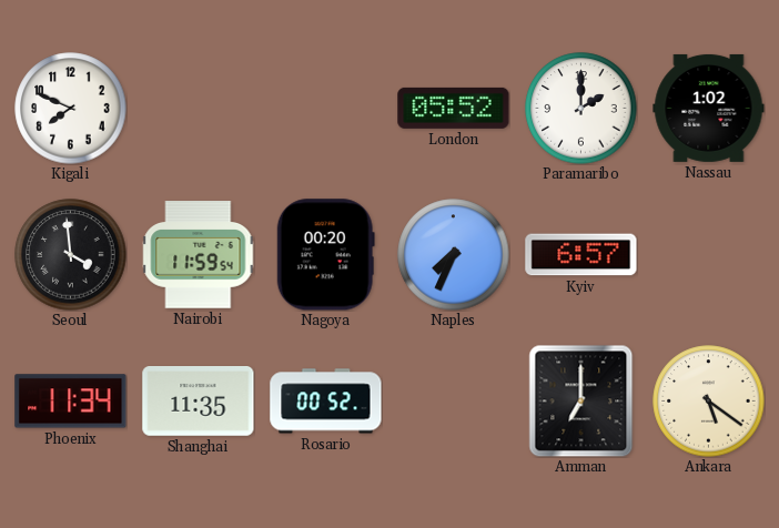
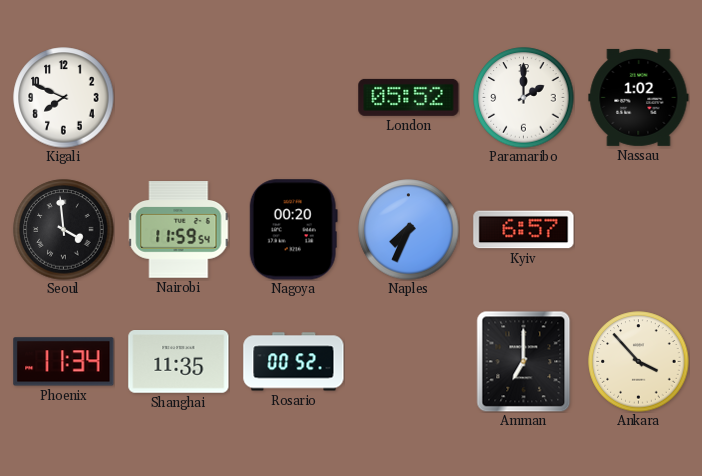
Ankara: 5:21 -> 3:53 (639, 362)
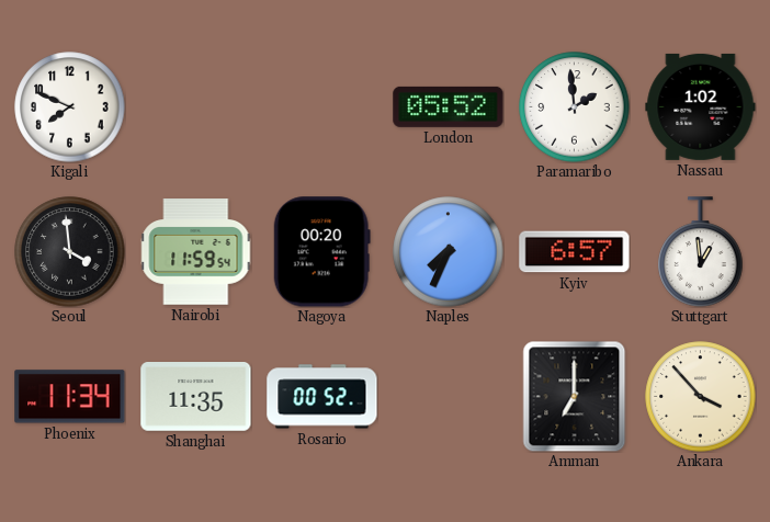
Paramaribo: 2:00 -> 1:59 (575, 107)
Stuttgart: none -> 12:59 (701, 252)
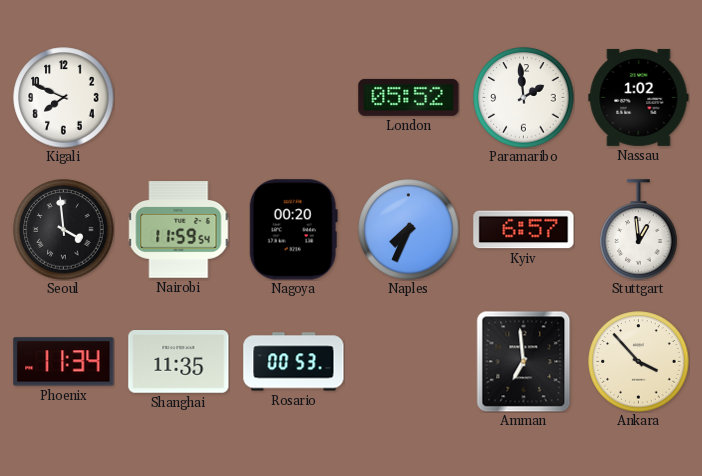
Rosario: 00:52 -> 00:53 (294, 362)
Amman: 7:00 -> 6:59 (524, 361)
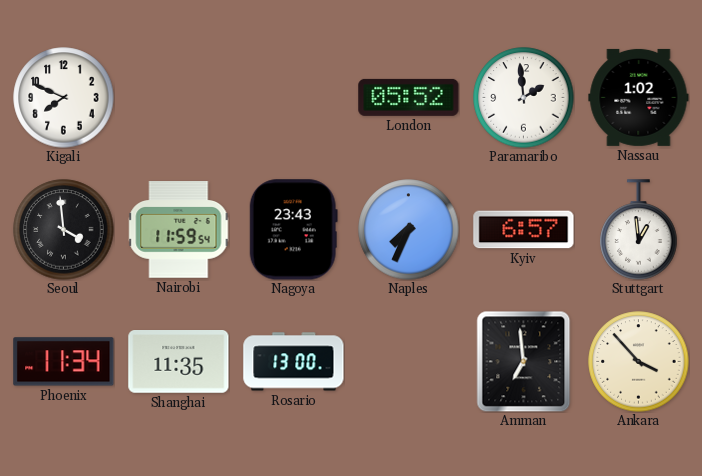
Nagoya: 00:20 -> 23:43 (293, 230)
Rosario: 00:53 -> 13:00 (294, 362)
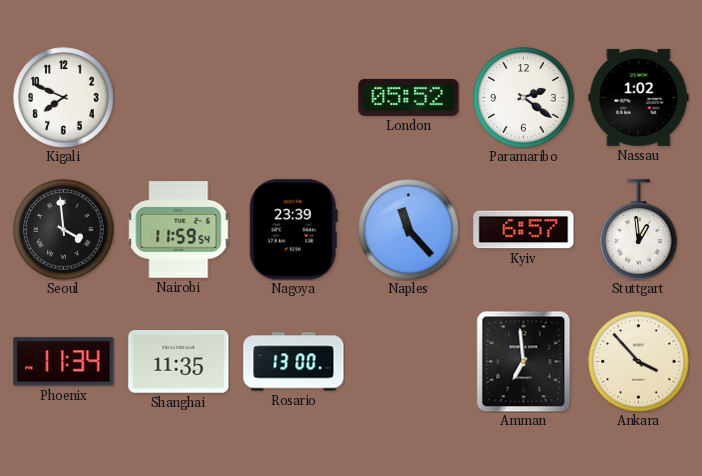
Paramaribo: 1:59 -> 2:21 (524, 98)
Nagoya: 23:43 -> 23:39 (293, 230)
Naples: 7:34 -> 11:23 (409, 230)
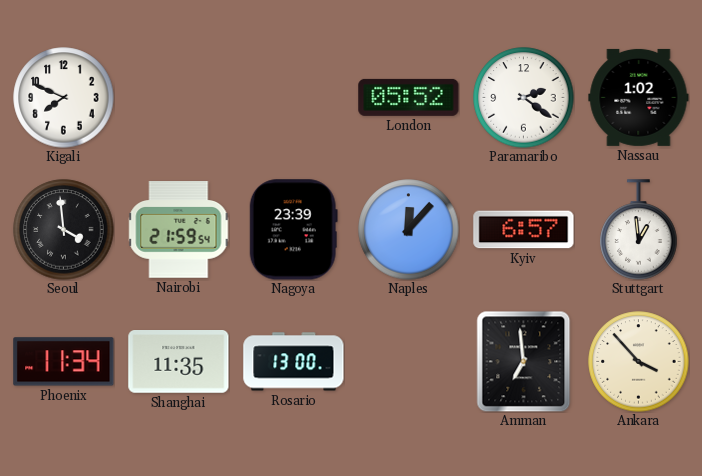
Nairobi: 11:59 -> 21:59 (179, 230)
Naples: 11:23 -> 12:07 (409, 230)
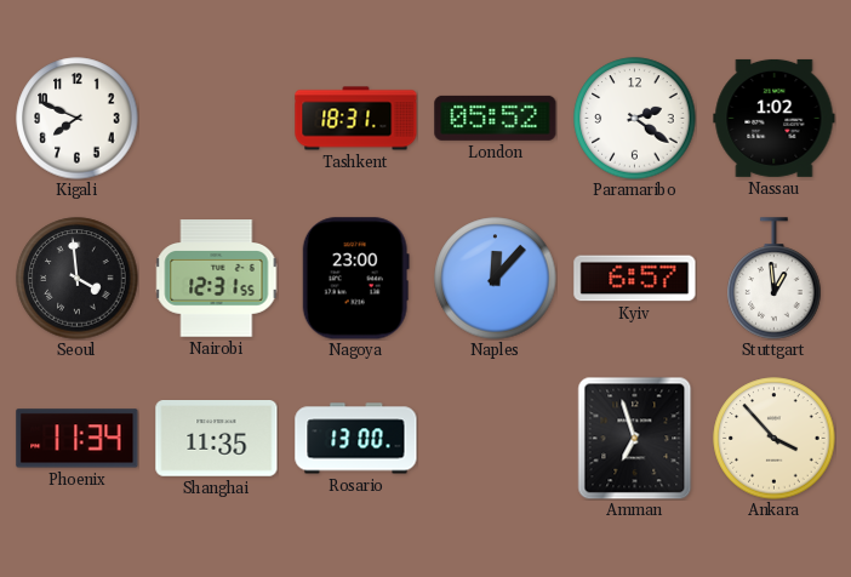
Tashkent: none -> 18:31 (356, 119)
Nairobi: 21:59 -> 12:31 (217, 279)
Nagoya: 23:39 -> 23:00 (355, 279)
Amman: 6:59 -> 6:57 (635, 438)
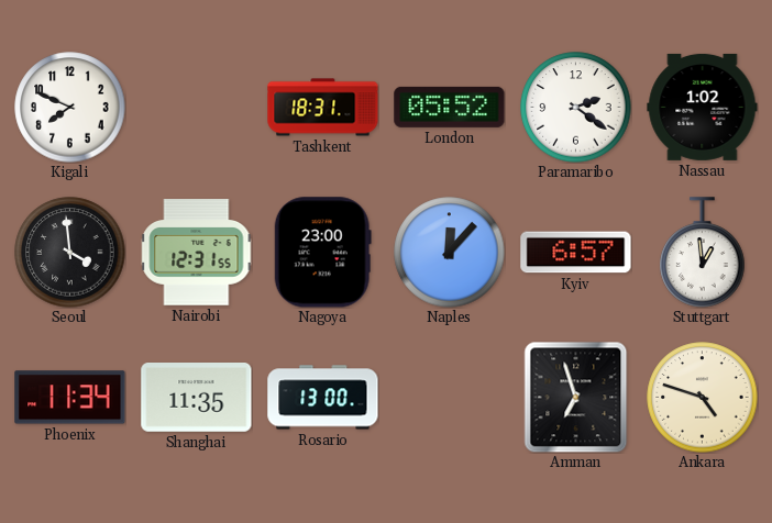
Ankara: 3:53 -> 4:48 (703, 398)
